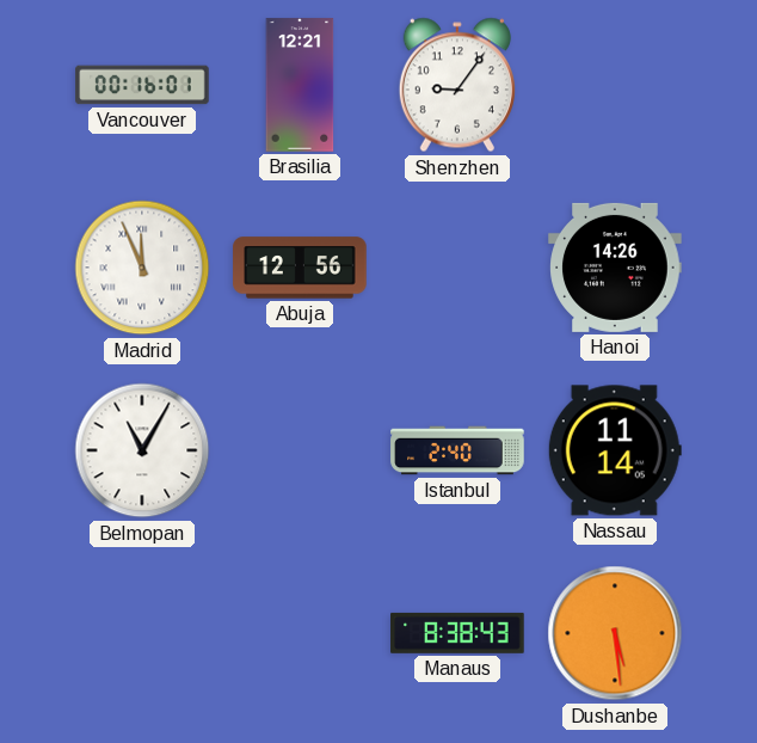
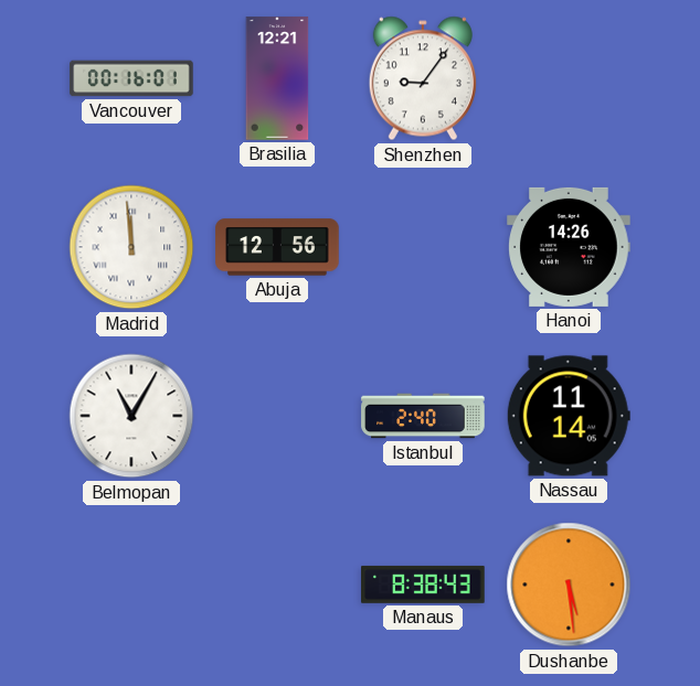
Madrid: 11:56 -> 11:59 (131, 247)
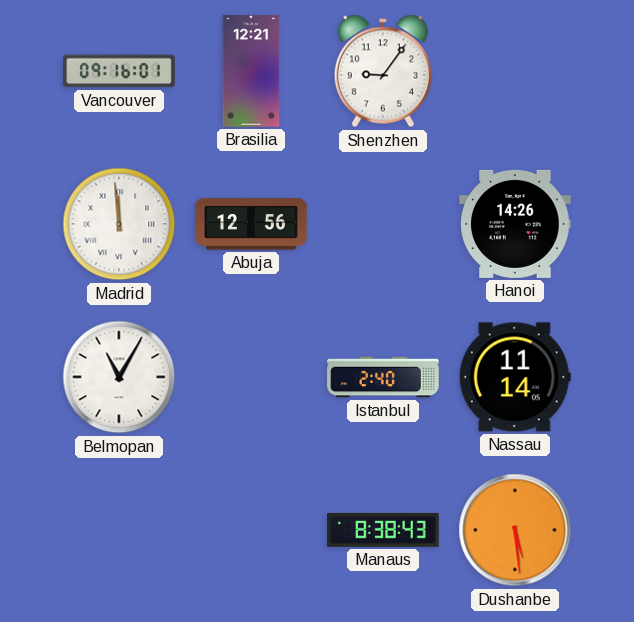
Vancouver: 00:16 -> 09:16 (119, 71)
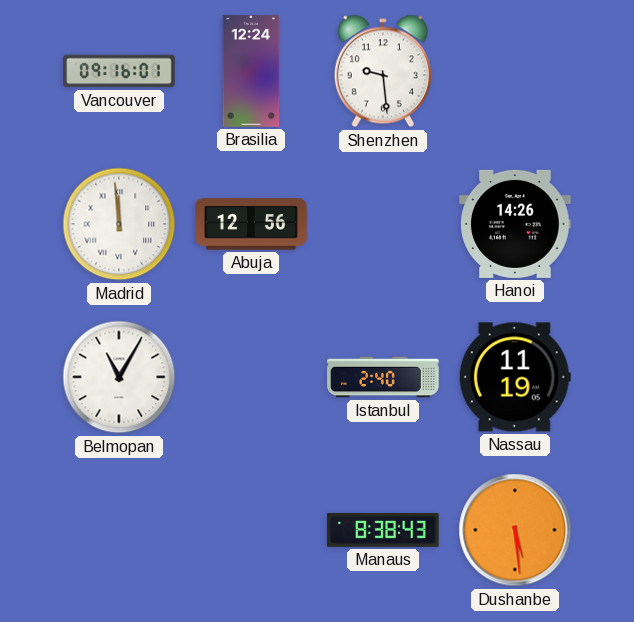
Brasilia: 12:21 -> 12:24 (251, 71)
Shenzhen: 9:06 -> 9:29 (383, 71)
Nassau: 11:14 -> 11:19 (515, 377)
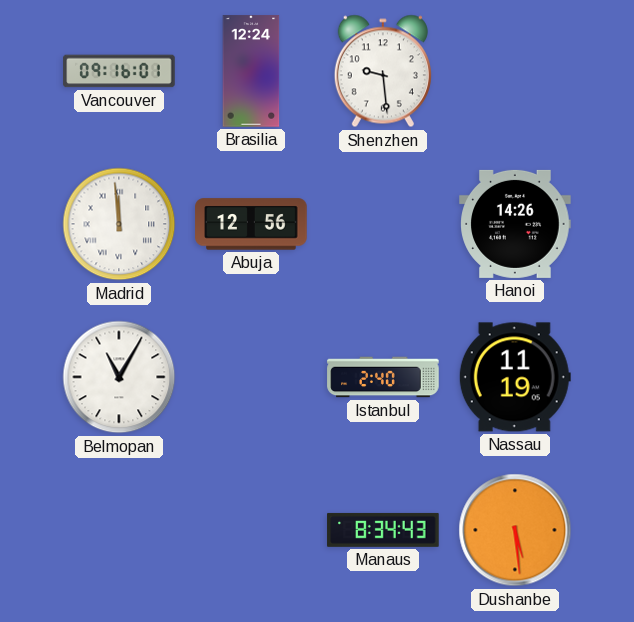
Manaus: 8:38 -> 8:34 (383, 530)
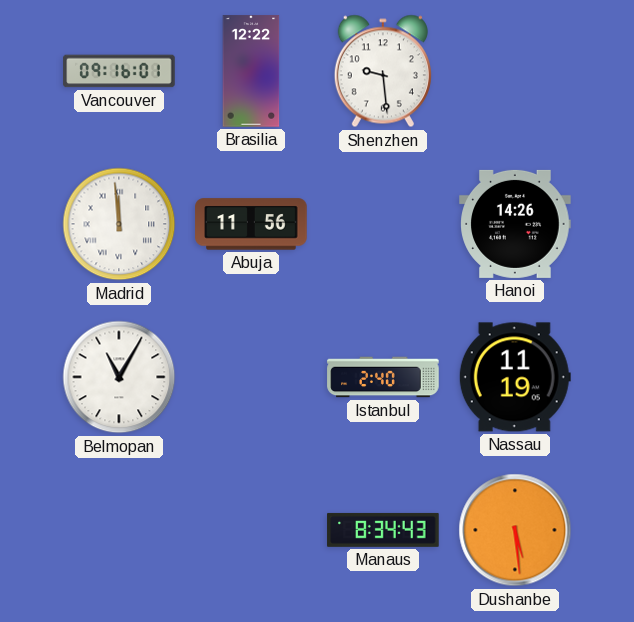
Brasilia: 12:24 -> 12:22 (251, 71)
Abuja: 12:56 -> 11:56 (251, 224)
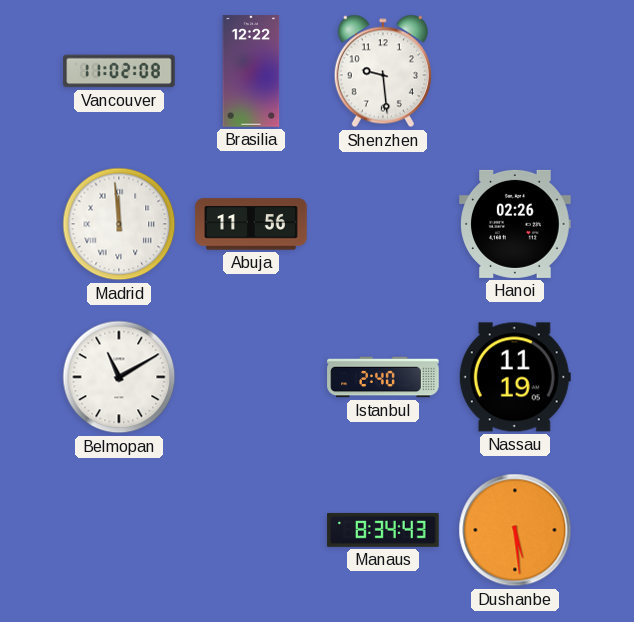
Vancouver: 09:16 -> 11:02 (119, 71)
Hanoi: 14:26 -> 02:26 (515, 224)
Belmopan: 11:05 -> 11:10 (119, 377)
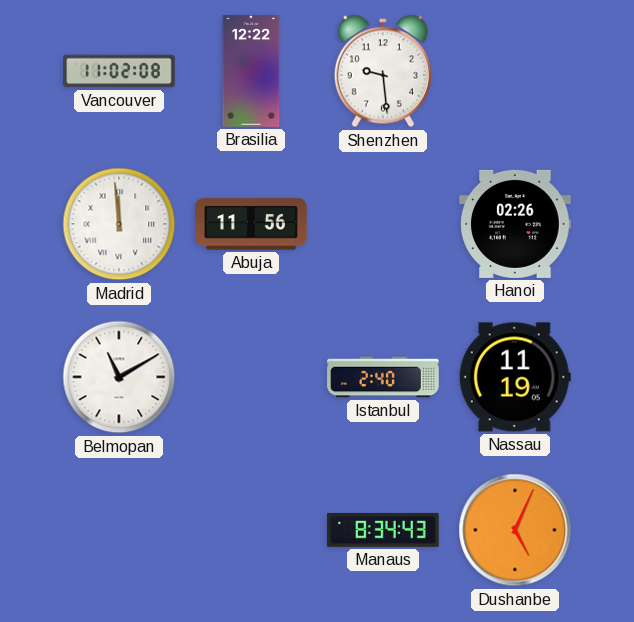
Dushanbe: 5:29 -> 5:04 (515, 530)
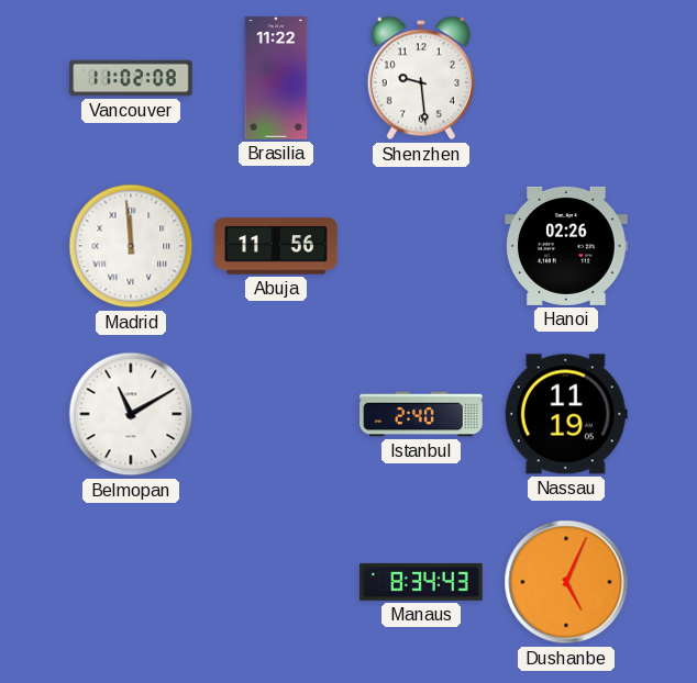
Brasilia: 12:22 -> 11:22 (276, 78)
